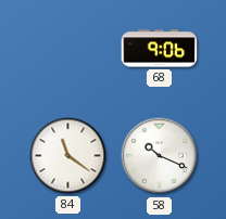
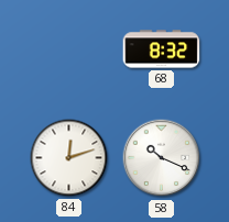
68: 9:06 -> 8:32 (162, 49)
84: 11:21 -> 12:12 (69, 158)
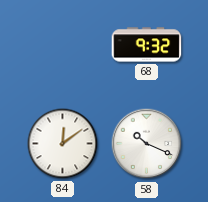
68: 8:32 -> 9:32 (147, 45)
84: 12:12 -> 12:09 (63, 144)
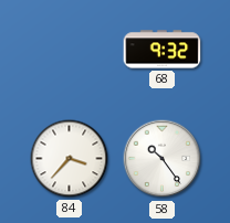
84: 12:09 -> 3:37 (70, 159)
58: 10:19 -> 10:24 (163, 159)
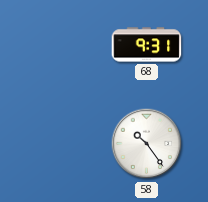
68: 9:32 -> 9:31 (147, 45)
84: 3:37 -> none (70, 159)
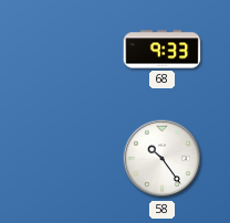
68: 9:31 -> 9:33 (163, 50)
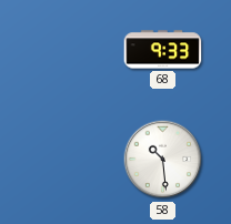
58: 10:24 -> 10:29 (163, 160)
